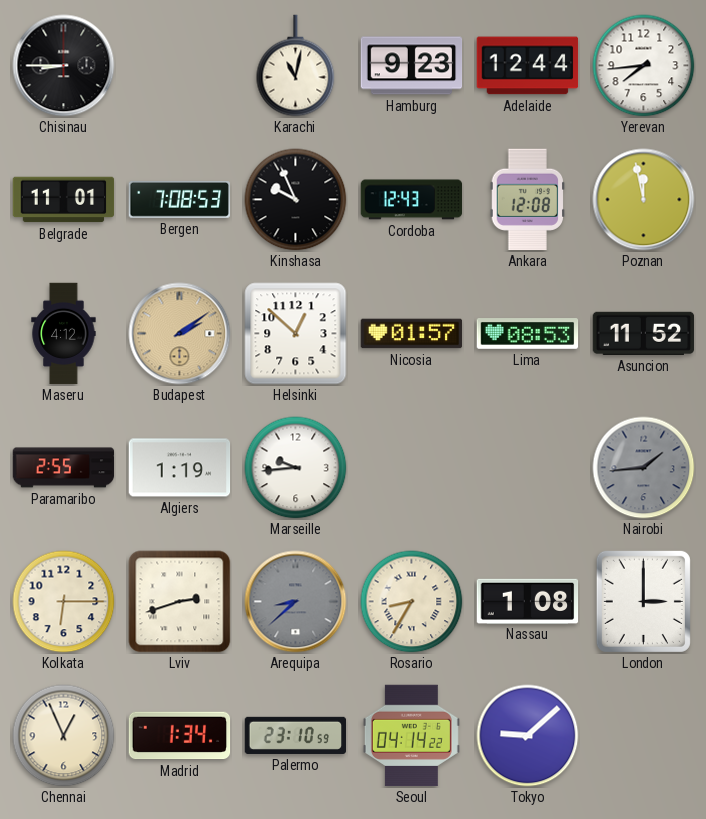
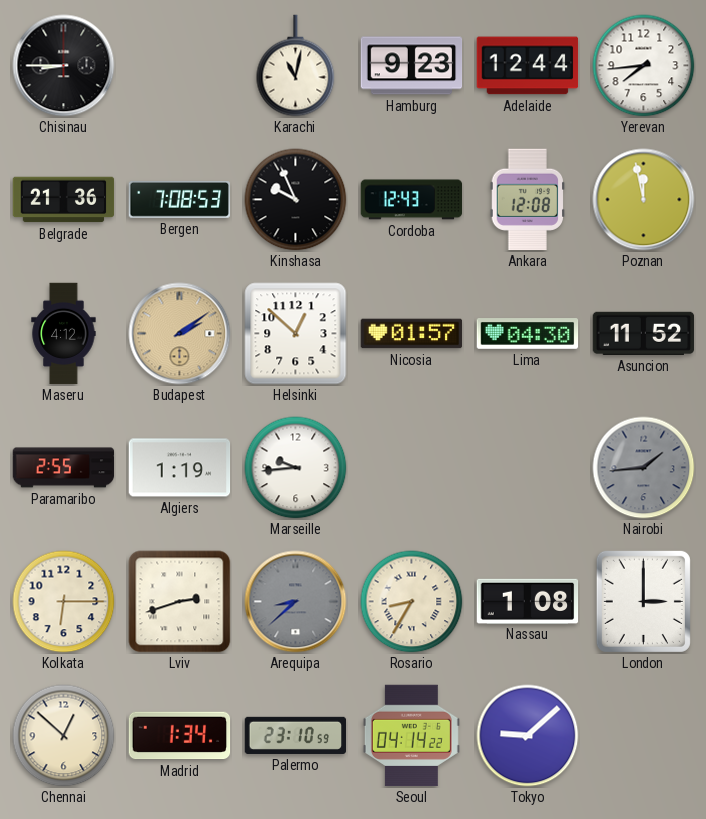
Belgrade: 11:01 -> 21:36 (64, 200)
Lima: 08:53 -> 04:30 (528, 334)
Chennai: 12:56 -> 12:52 (64, 736)
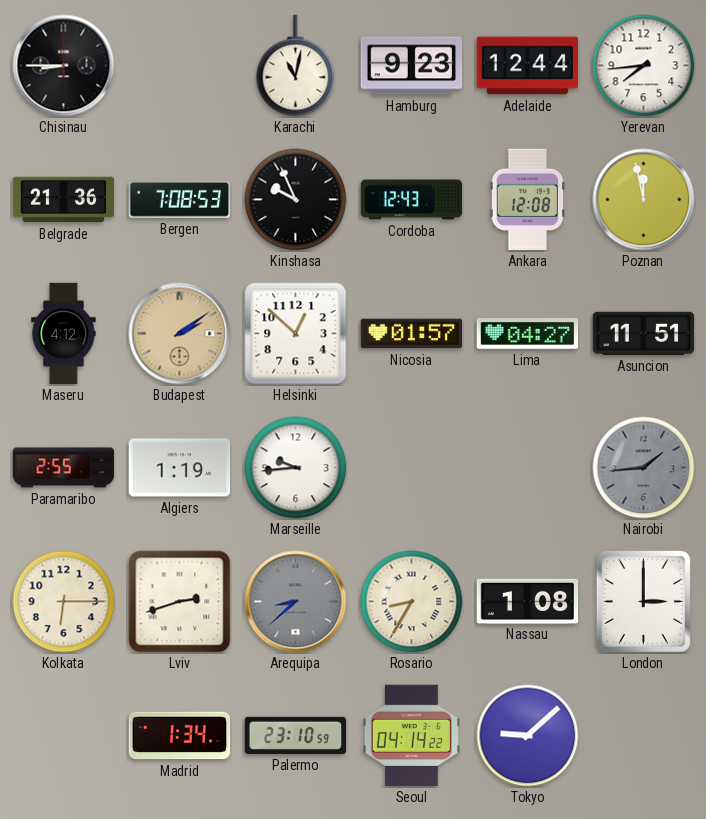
Lima: 04:30 -> 04:27 (528, 334)
Asuncion: 11:52 -> 11:51 (644, 333)
Chennai: 12:52 -> none (64, 736)
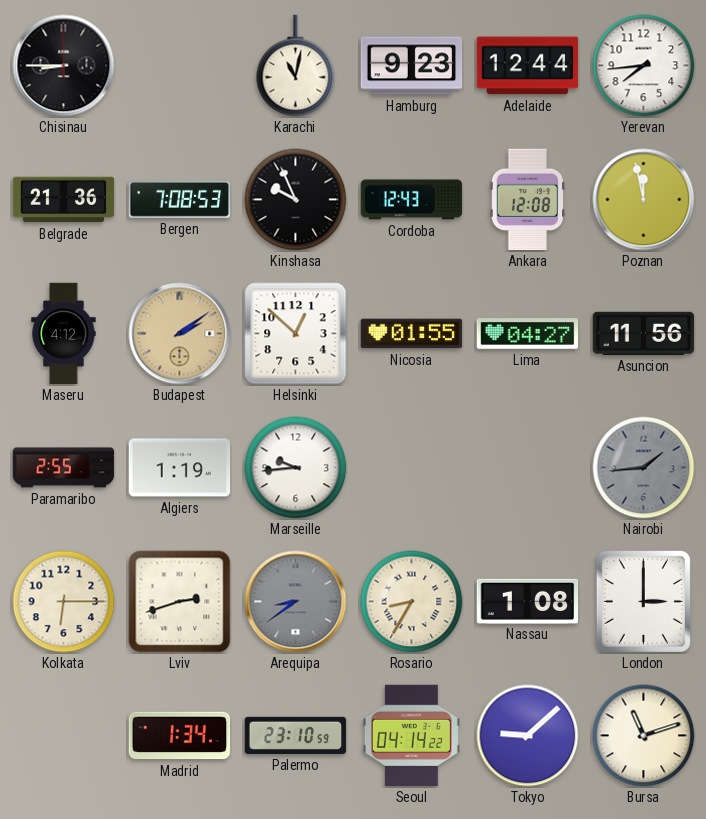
Nicosia: 01:57 -> 01:55 (412, 334)
Asuncion: 11:51 -> 11:56 (644, 333)
Arequipa: 8:38 -> 8:39 (296, 602)
Bursa: none -> 11:12 (644, 736)
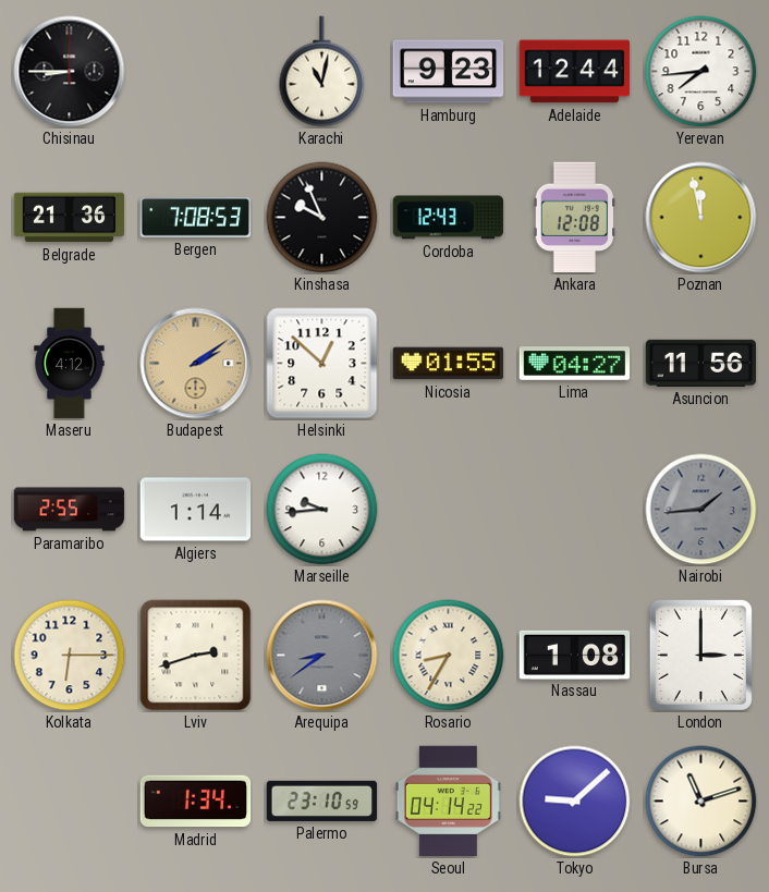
Algiers: 1:19 -> 1:14 (196, 510)
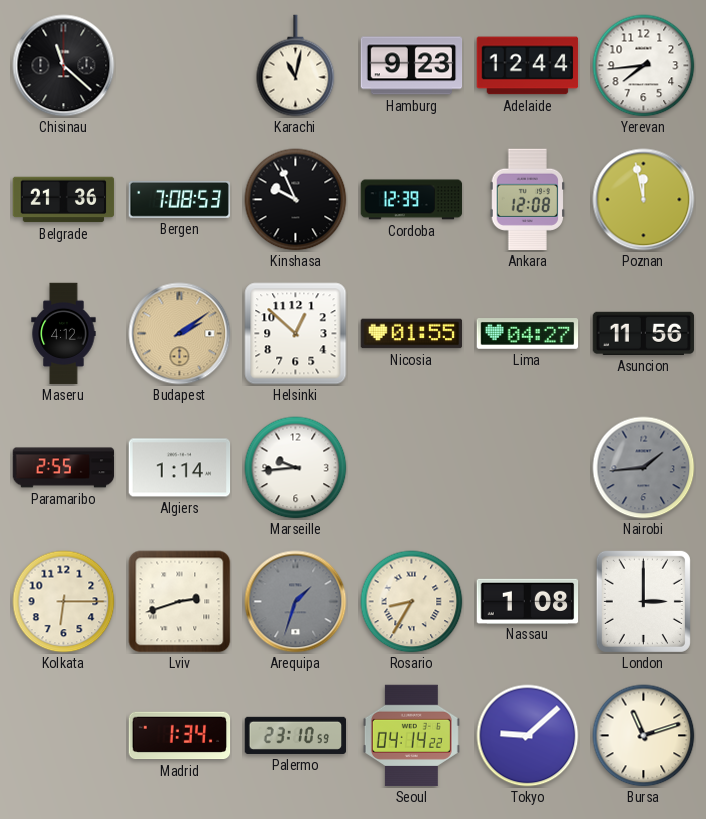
Chisinau: 8:45 -> 11:22 (64, 66)
Cordoba: 12:43 -> 12:39 (412, 200)
Arequipa: 8:39 -> 1:33 (296, 602)
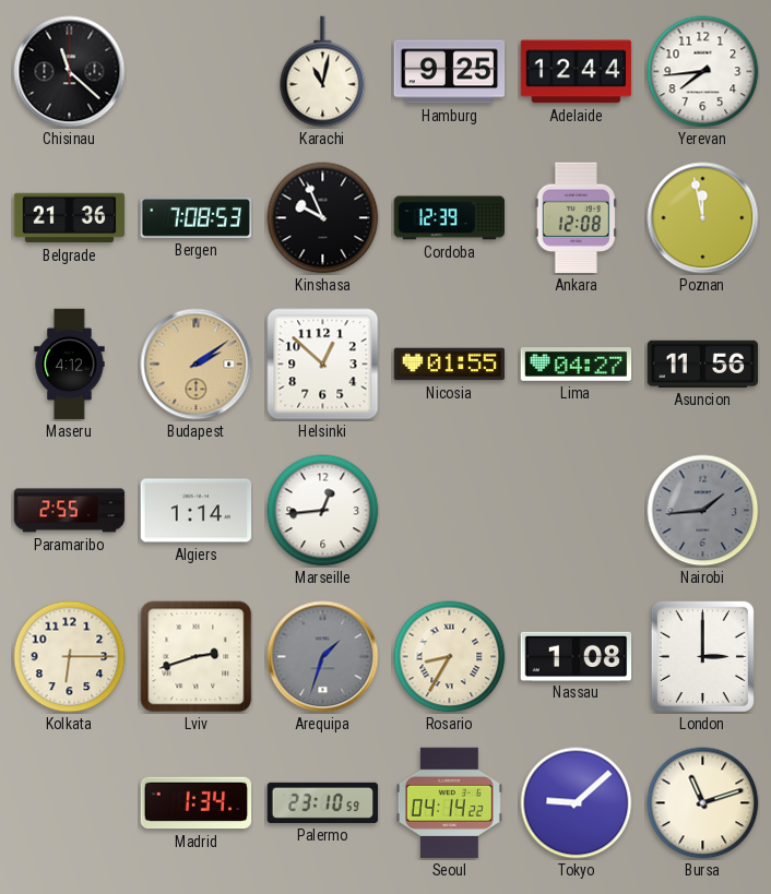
Hamburg: 9:23 -> 9:25 (450, 72)
Marseille: 9:44 -> 12:44 (323, 511)
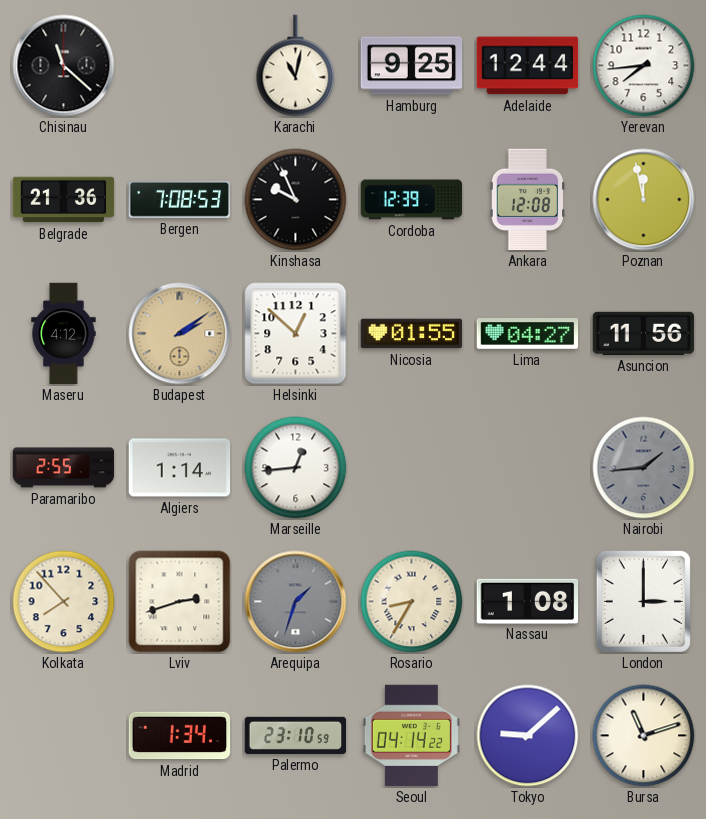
Kolkata: 6:15 -> 7:53 (64, 602)
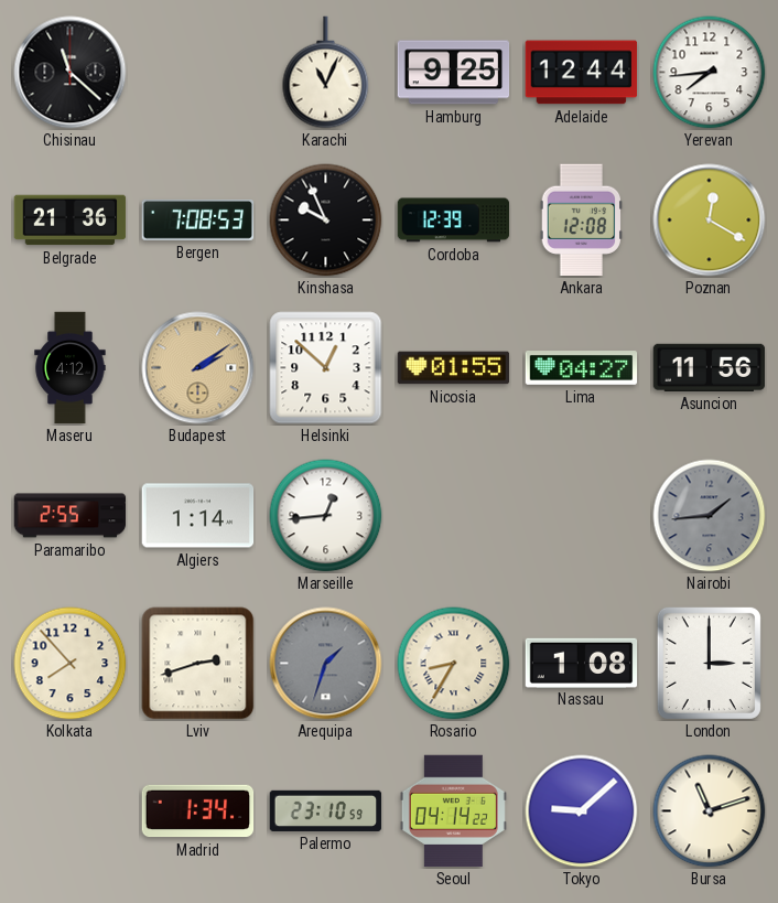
Karachi: 11:02 -> 11:04 (326, 73)
Poznan: 11:58 -> 12:20 (710, 221)
